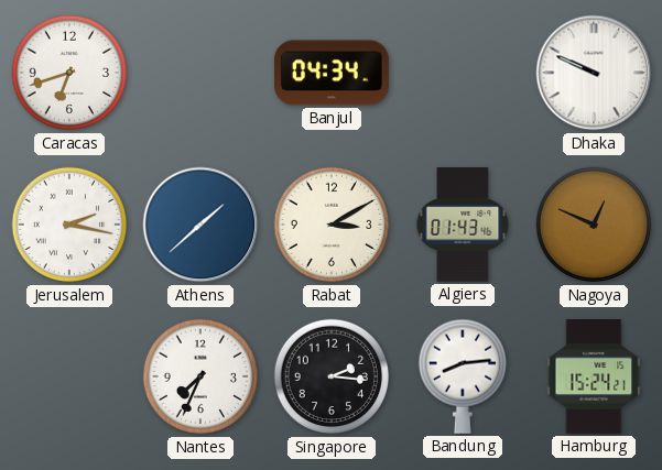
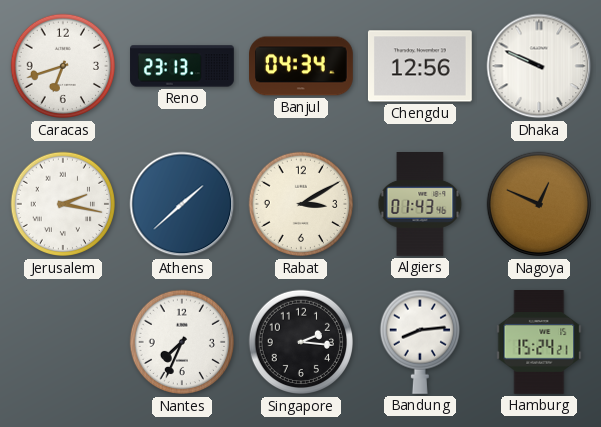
Reno: none -> 23:13 (182, 66)
Chengdu: none -> 12:56 (420, 66)
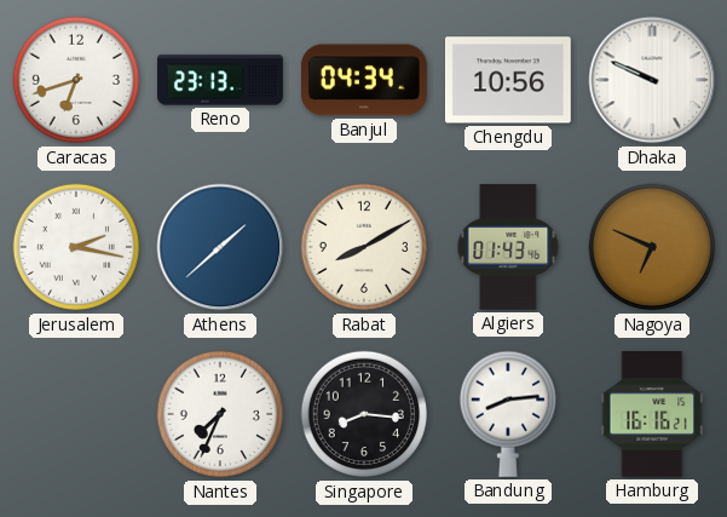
Chengdu: 12:56 -> 10:56 (508, 80)
Rabat: 3:10 -> 8:10 (364, 247)
Nagoya: 12:49 -> 6:49 (652, 247)
Singapore: 2:16 -> 8:16 (364, 414)
Hamburg: 15:24 -> 16:16 (652, 415)
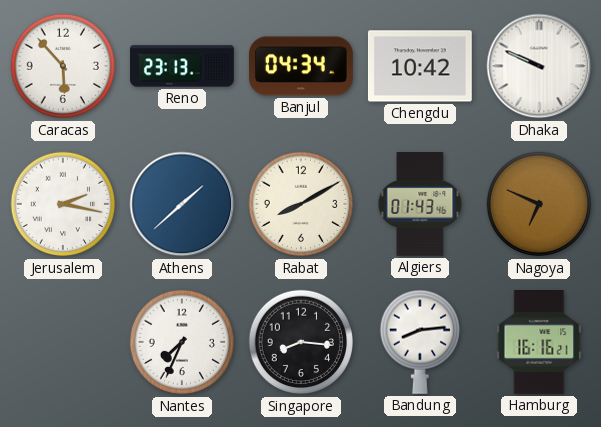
Caracas: 6:42 -> 5:53 (63, 66)
Chengdu: 10:56 -> 10:42 (420, 66)
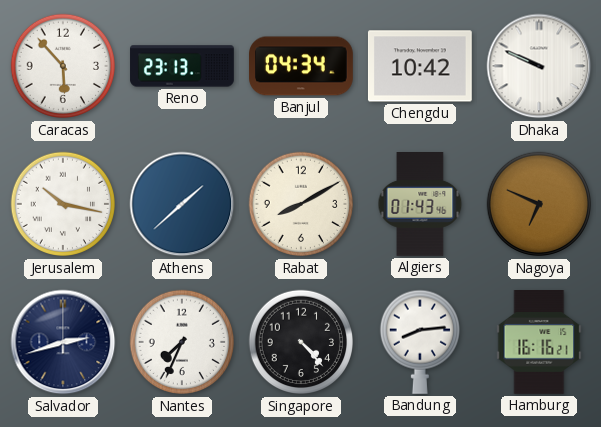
Jerusalem: 2:17 -> 10:17 (63, 204)
Salvador: none -> 2:42 (63, 342)
Singapore: 8:16 -> 4:23 (301, 342)
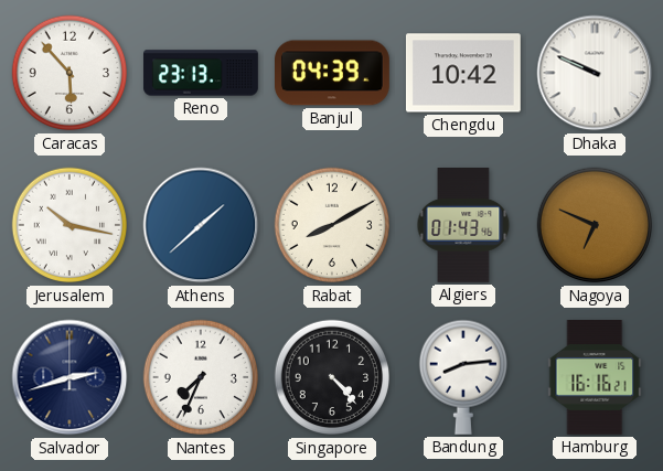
Banjul: 04:34 -> 04:39 (333, 73)
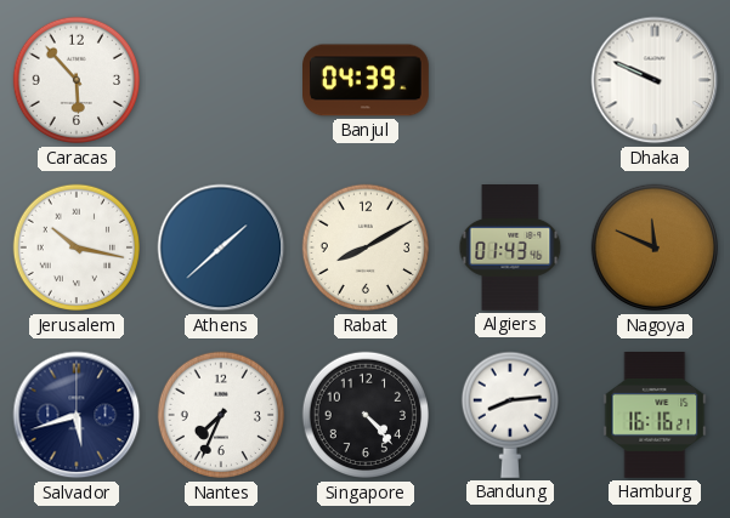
Reno: 23:13 -> none (201, 73)
Chengdu: 10:42 -> none (463, 73)
Nagoya: 6:49 -> 11:49 (655, 247)
Salvador: 2:42 -> 5:42 (77, 415)
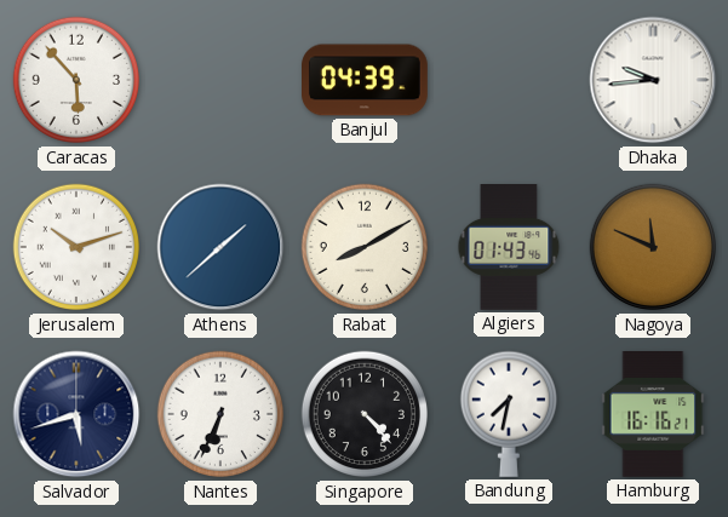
Dhaka: 9:49 -> 9:44 (653, 80)
Jerusalem: 10:17 -> 10:12 (76, 247)
Nantes: 7:34 -> 6:34 (220, 414)
Bandung: 8:14 -> 7:32 (508, 414)
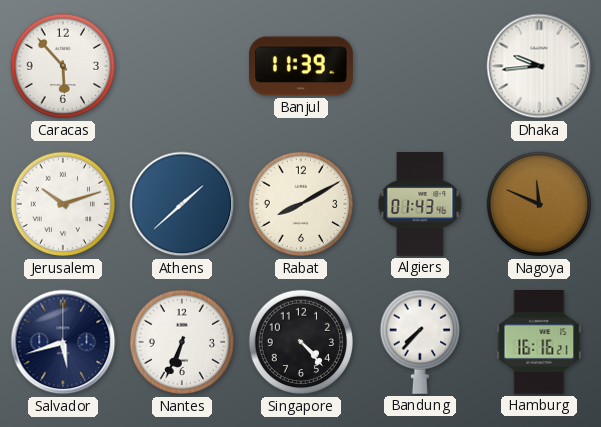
Banjul: 04:39 -> 11:39 (302, 66)
Bandung: 7:32 -> 7:37 (419, 342)
